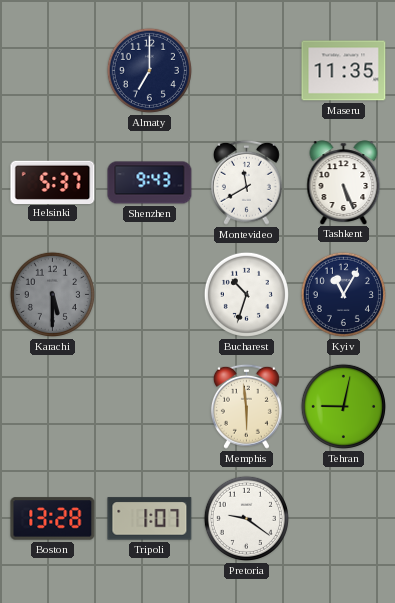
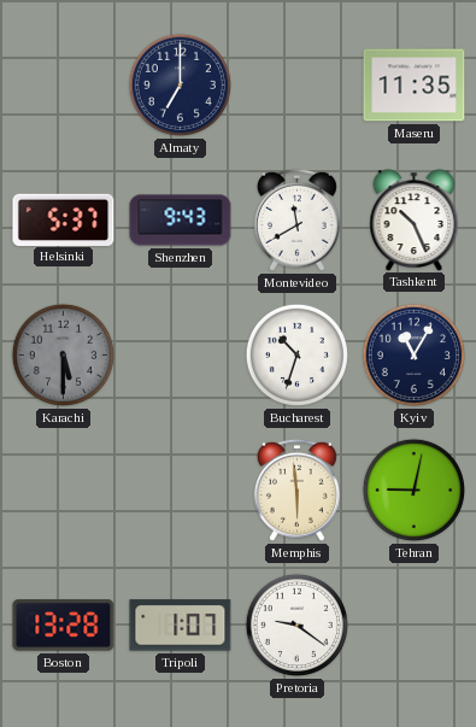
Tashkent: 5:26 -> 10:26 (415, 219)
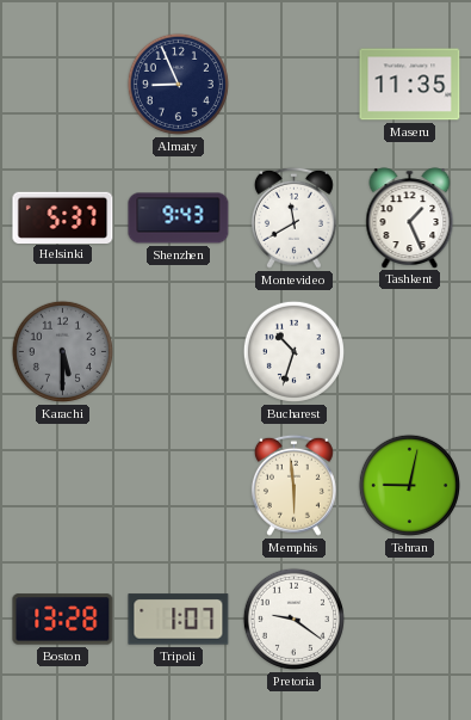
Almaty: 7:00 -> 8:56 (178, 84)
Tashkent: 10:26 -> 1:26 (410, 217)
Kyiv: 11:05 -> none (413, 354)
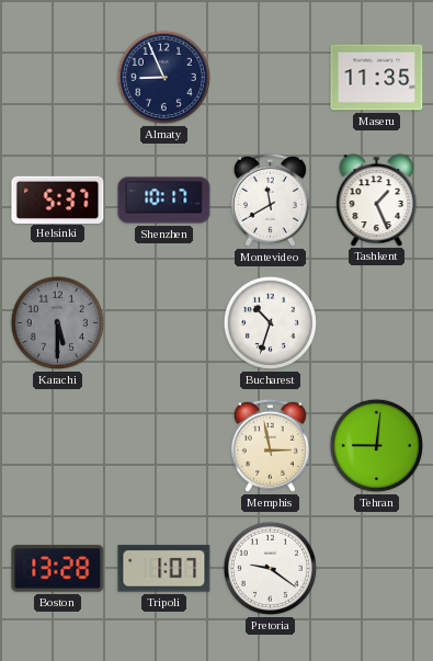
Shenzhen: 9:43 -> 10:17 (164, 201)
Memphis: 5:59 -> 2:58 (270, 445)
Tehran: 9:02 -> 9:01 (376, 445)
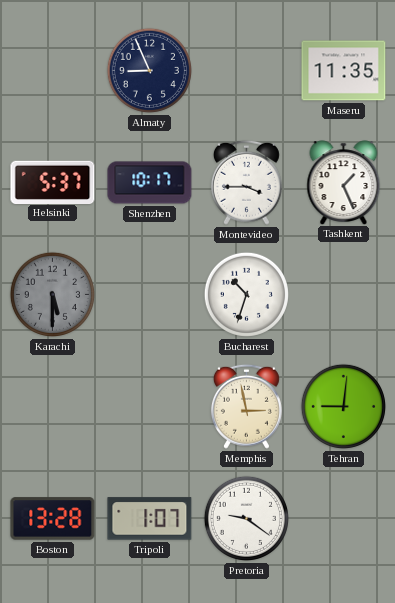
Montevideo: 11:40 -> 3:45 (246, 182)
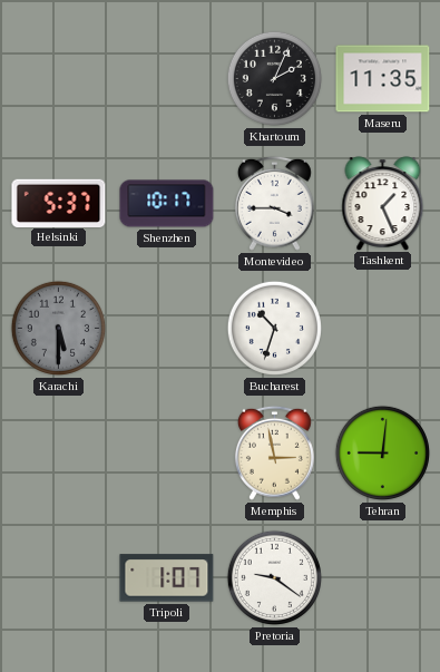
Almaty: 8:56 -> none (149, 70)
Khartoum: none -> 2:04 (274, 78)
Boston: 13:28 -> none (53, 519)
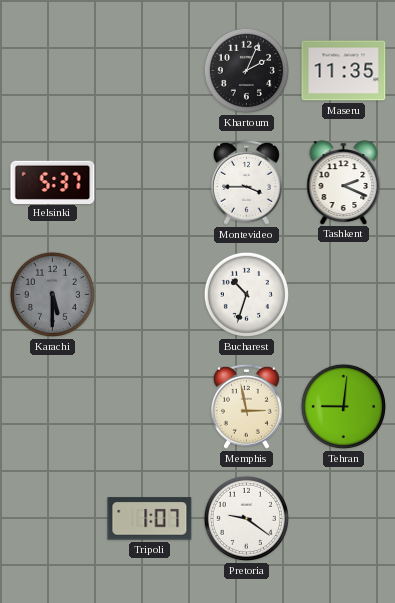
Shenzhen: 10:17 -> none (167, 204)
Tashkent: 1:26 -> 2:19 (344, 182)
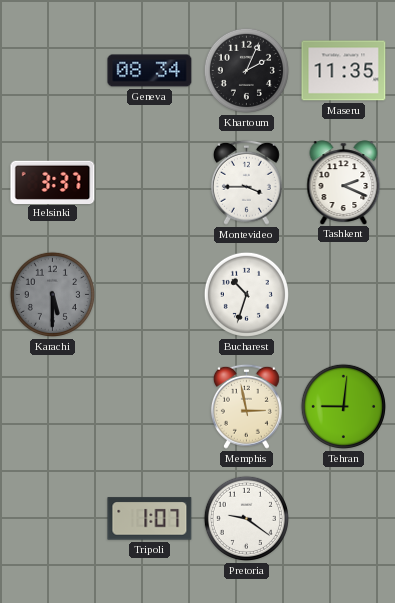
Geneva: none -> 08:34 (150, 71)
Helsinki: 5:37 -> 3:37 (53, 182)
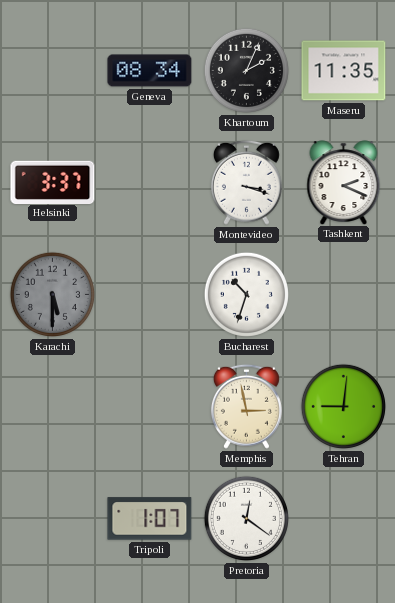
Montevideo: 3:45 -> 3:18 (246, 182)
Pretoria: 9:21 -> 12:21 (246, 518)
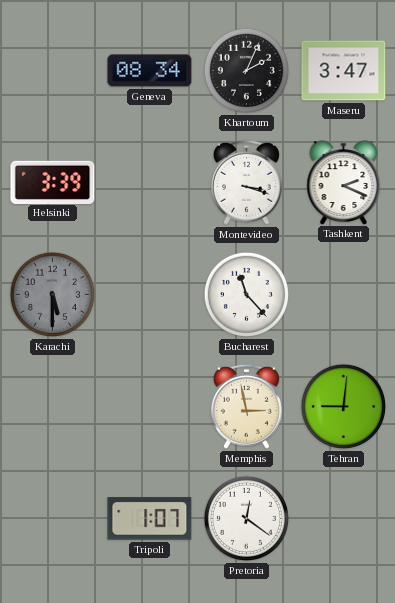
Maseru: 11:35 -> 3:47 (344, 71)
Helsinki: 3:37 -> 3:39 (53, 182)
Bucharest: 10:33 -> 11:23 (246, 294)
